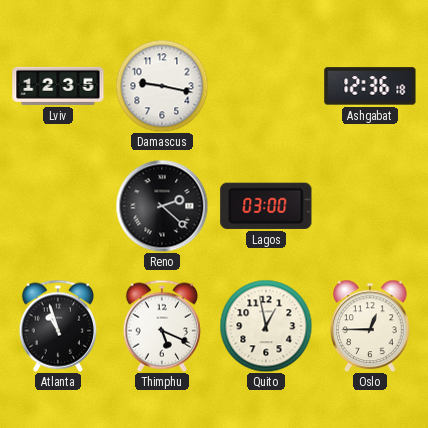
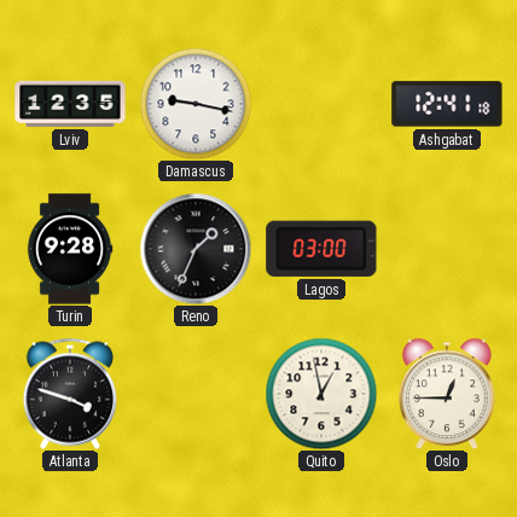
Ashgabat: 12:36 -> 12:41 (447, 104)
Turin: none -> 9:28 (70, 249)
Reno: 2:22 -> 1:34 (196, 249)
Atlanta: 10:57 -> 3:48 (69, 394)
Thimphu: 5:19 -> none (161, 326)
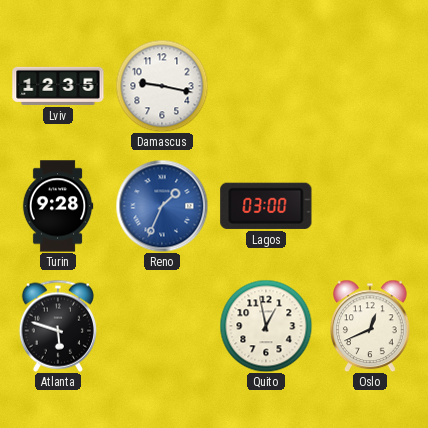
Ashgabat: 12:41 -> none (447, 104)
Reno dial: black -> blue (162, 206)
Atlanta: 3:48 -> 5:48 (57, 326)
Oslo: 12:45 -> 12:41 (370, 326)
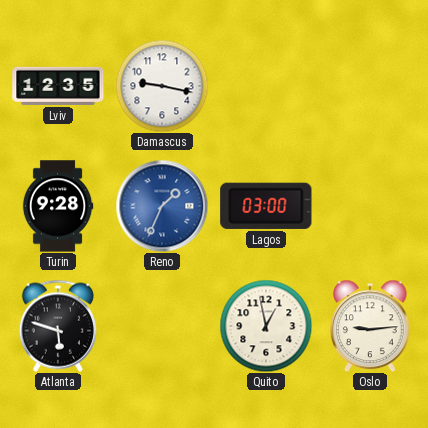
Oslo: 12:41 -> 9:14 (370, 326)
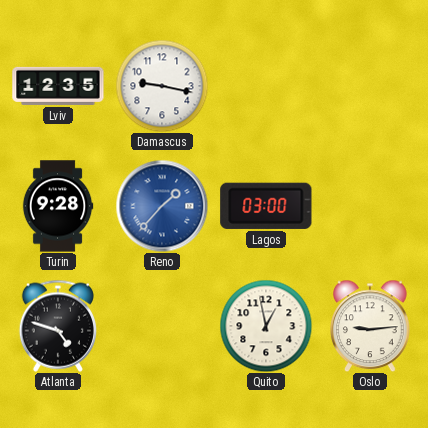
Reno: 1:34 -> 1:37 (162, 206)
Atlanta: 5:48 -> 4:48 (57, 326)
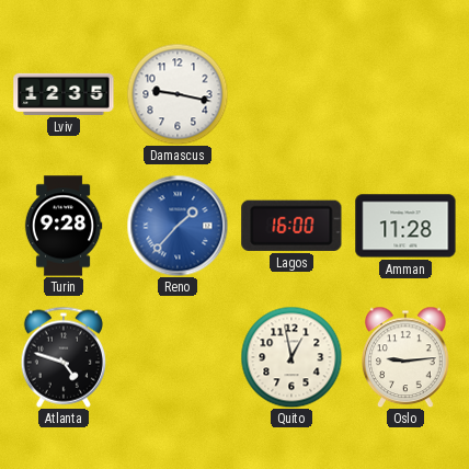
Lagos: 03:00 -> 16:00 (291, 226)
Amman: none -> 11:28 (405, 226)
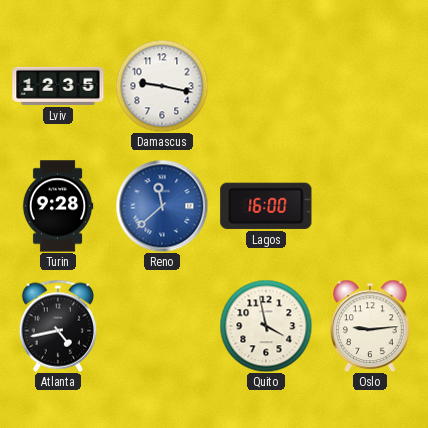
Reno: 1:37 -> 11:38 (162, 206)
Amman: 11:28 -> none (405, 226)
Atlanta: 4:48 -> 4:43 (57, 326)
Quito: 12:58 -> 3:58 (266, 326)
